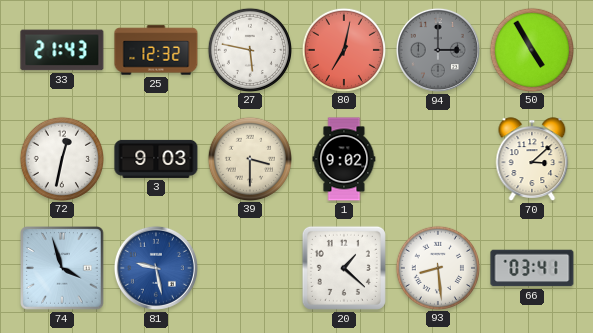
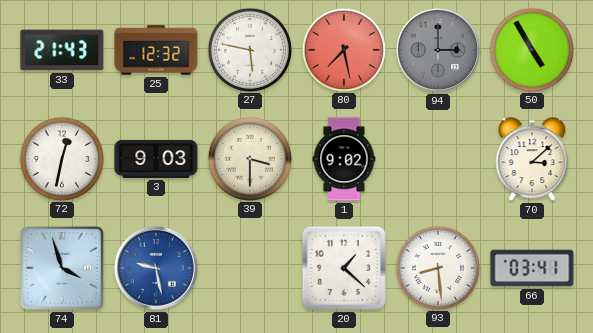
80: 7:02 -> 7:28 (343, 49)
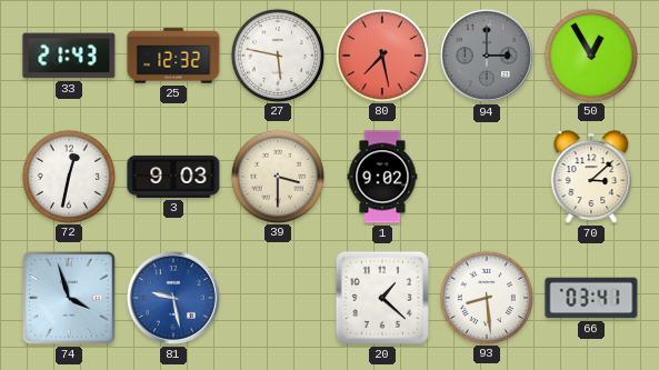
50: 4:55 -> 12:55 (590, 54)
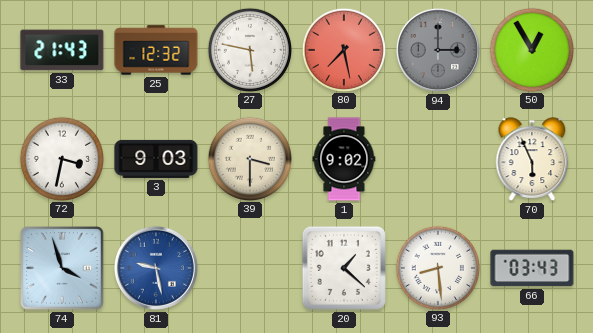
72: 12:32 -> 3:32 (61, 158)
70: 3:08 -> 5:56 (532, 159)
66: 03:41 -> 03:43 (532, 268)
